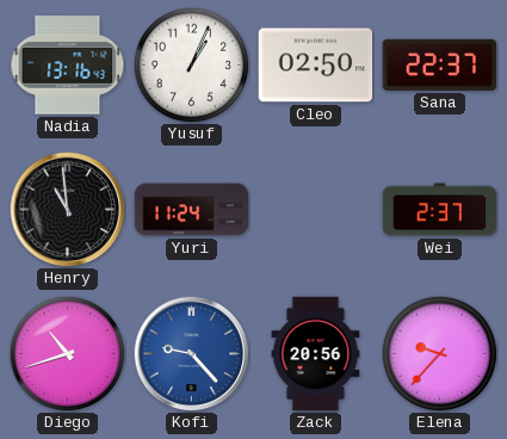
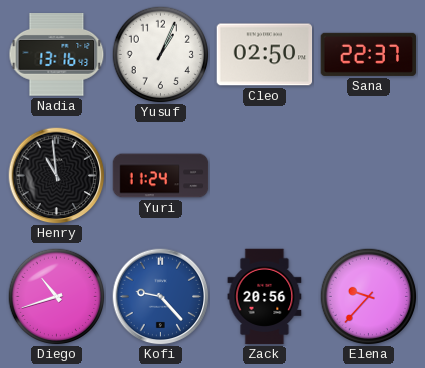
Wei: 2:37 -> none (440, 210)
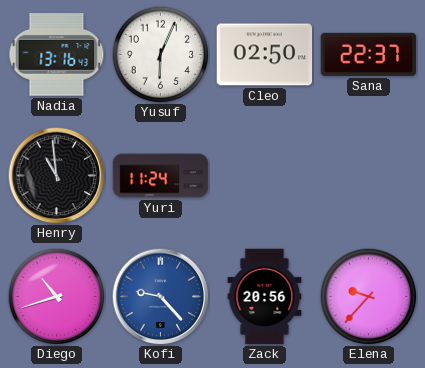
Yusuf: 1:04 -> 6:04 (160, 54)
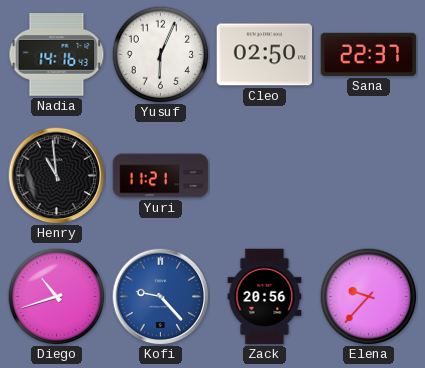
Nadia: 13:16 -> 14:16 (57, 55)
Yuri: 11:24 -> 11:21 (161, 176)
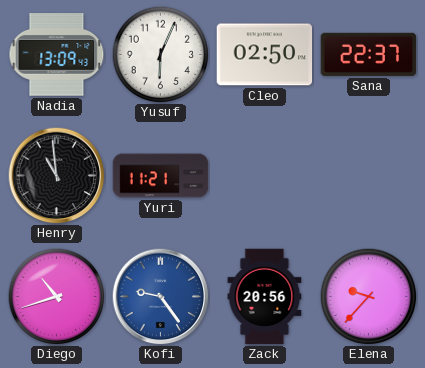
Nadia: 14:16 -> 13:09 (57, 55)
Kofi: 9:23 -> 9:24 (161, 297)
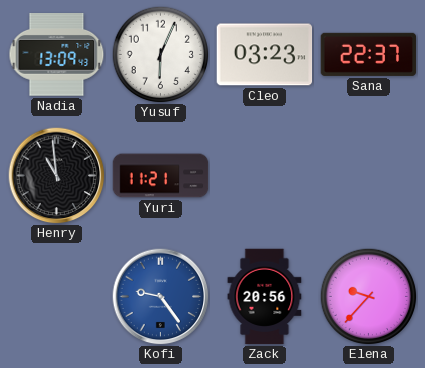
Cleo: 02:50 -> 03:23 (265, 55)
Diego: 10:42 -> none (56, 296)
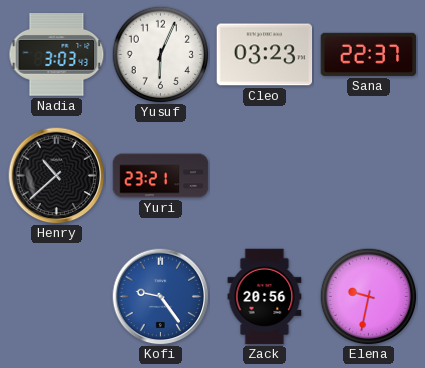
Nadia: 13:09 -> 3:03 (57, 55)
Henry: 10:59 -> 10:38 (57, 176)
Yuri: 11:21 -> 23:21 (161, 176)
Elena: 9:37 -> 9:32 (368, 296)
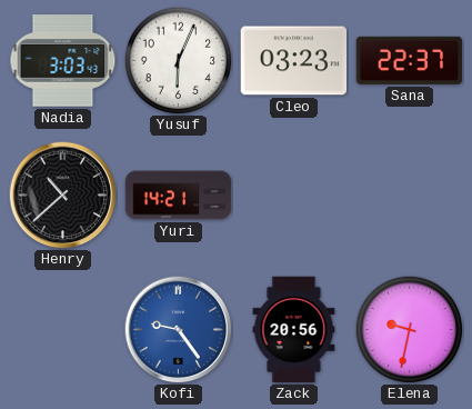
Yuri: 23:21 -> 14:21 (179, 196)
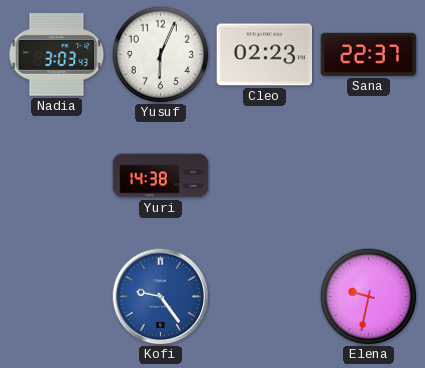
Cleo: 03:23 -> 02:23 (265, 55)
Henry: 10:38 -> none (63, 196)
Yuri: 14:21 -> 14:38 (161, 176)
Zack: 20:56 -> none (294, 330)
